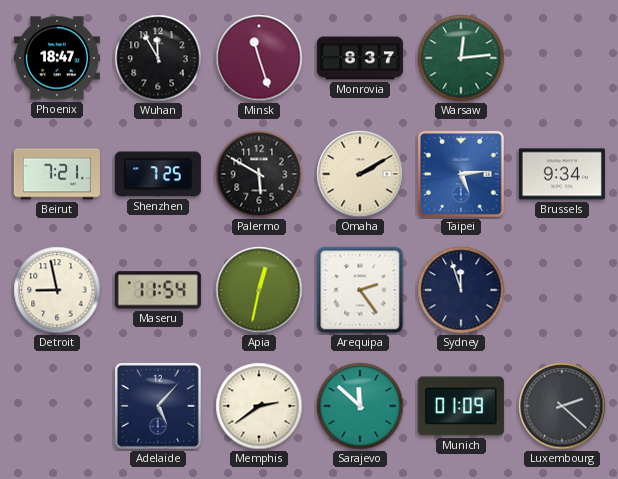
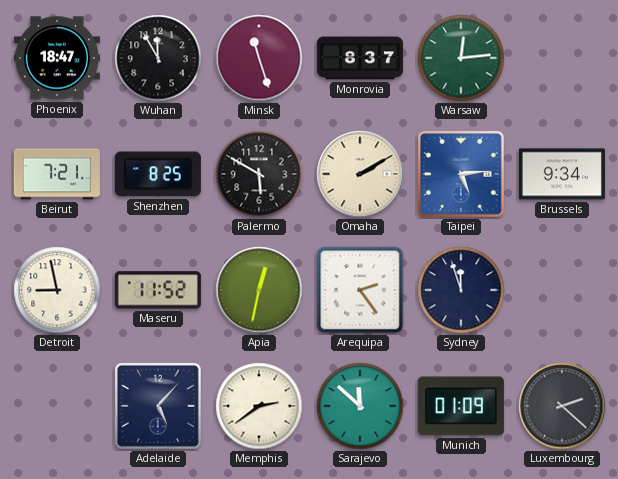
Shenzhen: 7:25 -> 8:25 (158, 174)
Maseru: 11:54 -> 11:52 (158, 290)
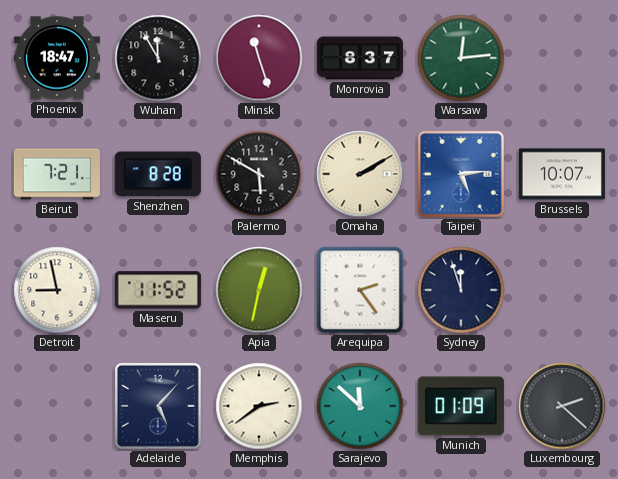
Shenzhen: 8:25 -> 8:28 (158, 174)
Brussels: 9:34 -> 10:07 (562, 174)
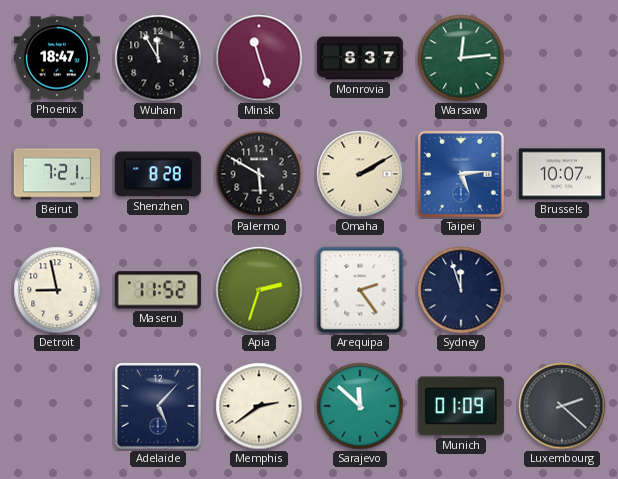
Apia: 12:32 -> 2:33 (259, 290)
